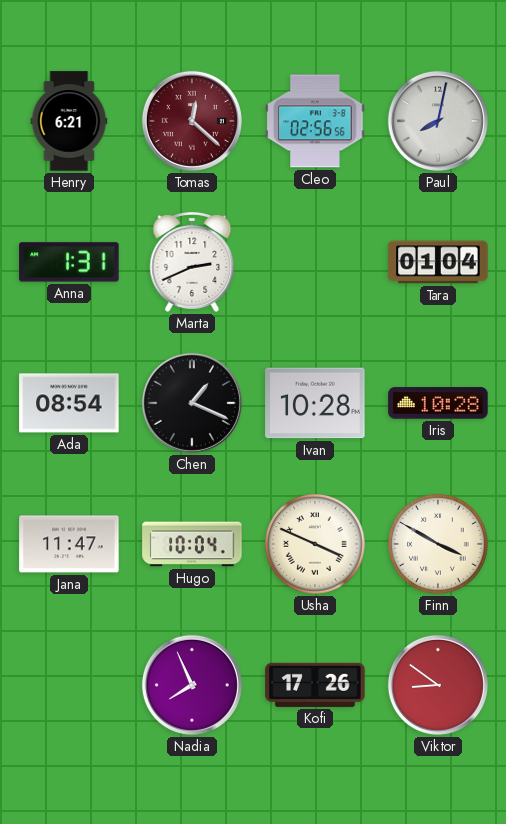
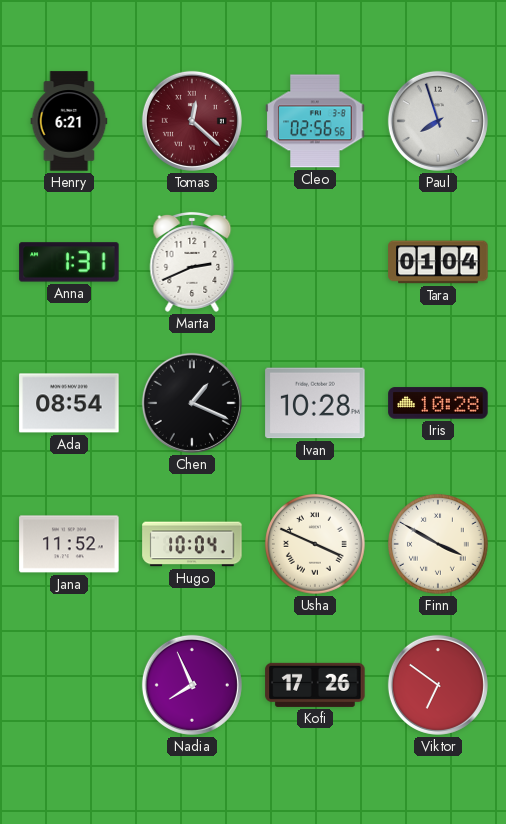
Paul: 8:02 -> 7:57 (438, 121)
Jana: 11:47 -> 11:52 (69, 544)
Viktor: 8:51 -> 6:51 (438, 685)
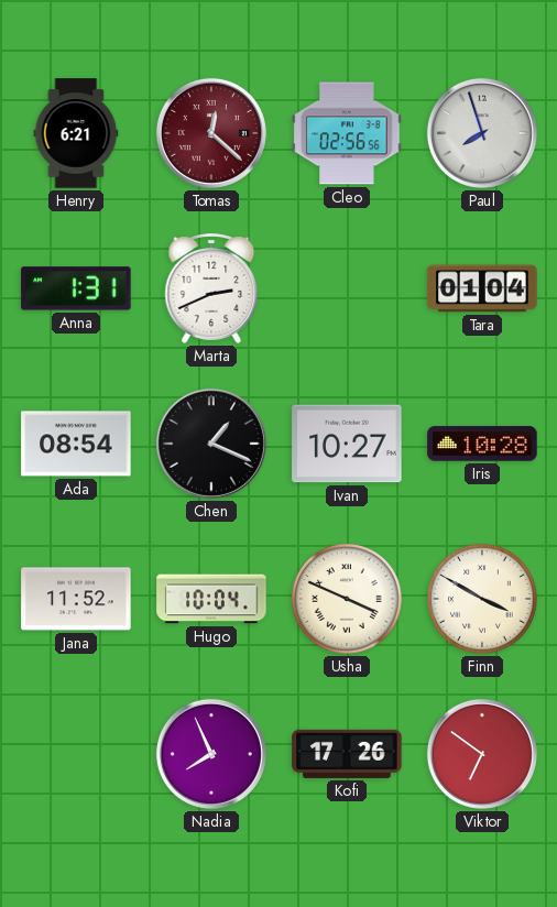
Ivan: 10:28 -> 10:27 (347, 444)
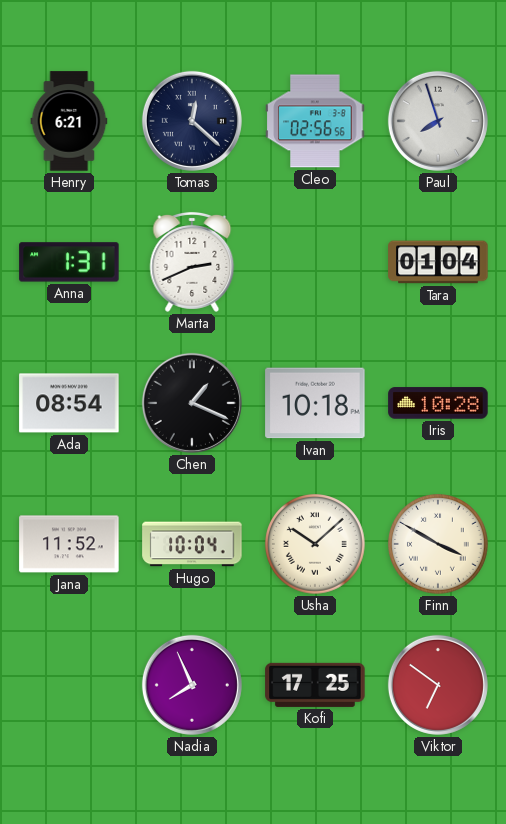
Tomas dial: burgundy -> navy (192, 121)
Ivan: 10:27 -> 10:18 (315, 403)
Usha: 3:49 -> 10:08 (316, 545)
Kofi: 17:26 -> 17:25 (315, 685)
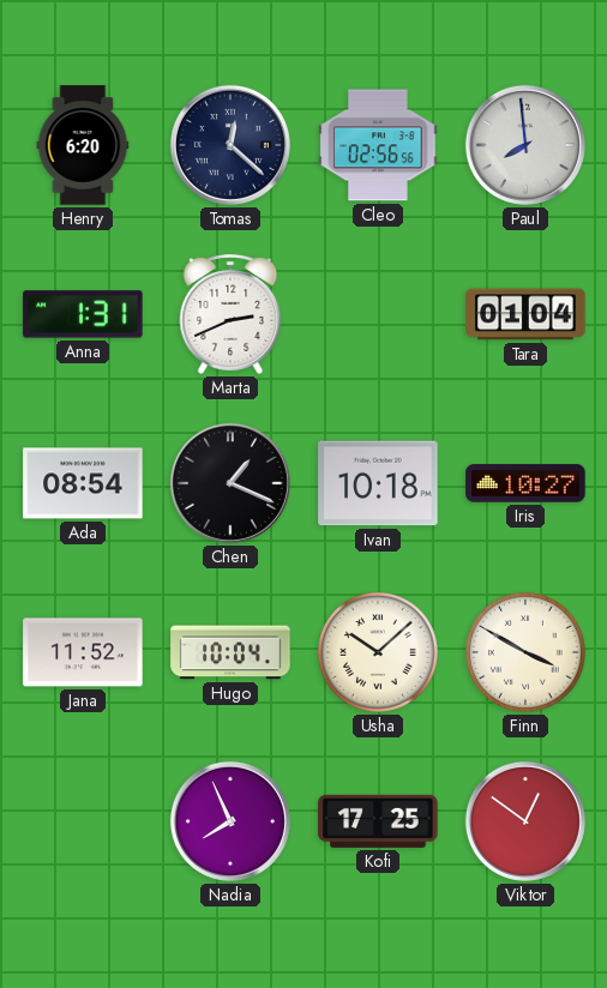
Henry: 6:21 -> 6:20 (83, 145)
Paul: 7:57 -> 7:59 (525, 145)
Iris: 10:28 -> 10:27 (525, 483)
Viktor: 6:51 -> 12:51 (525, 821)
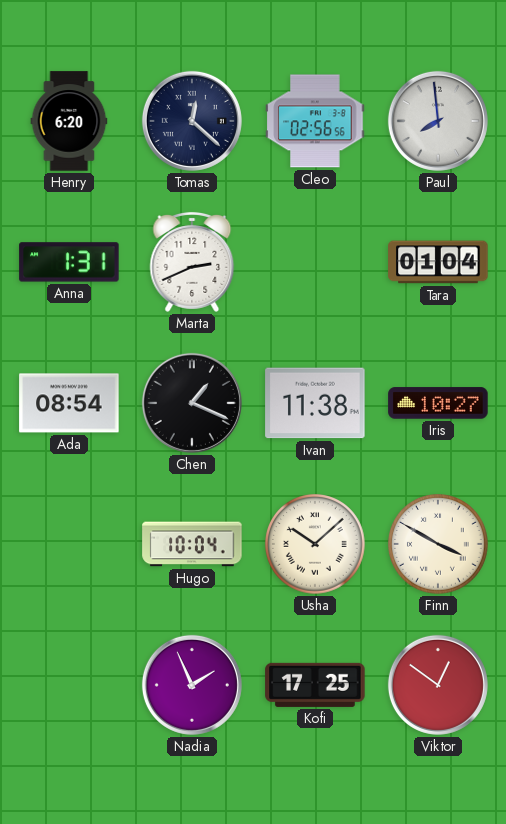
Ivan: 10:18 -> 11:38 (315, 403)
Jana: 11:52 -> none (83, 652)
Nadia: 7:56 -> 1:56 (192, 685)
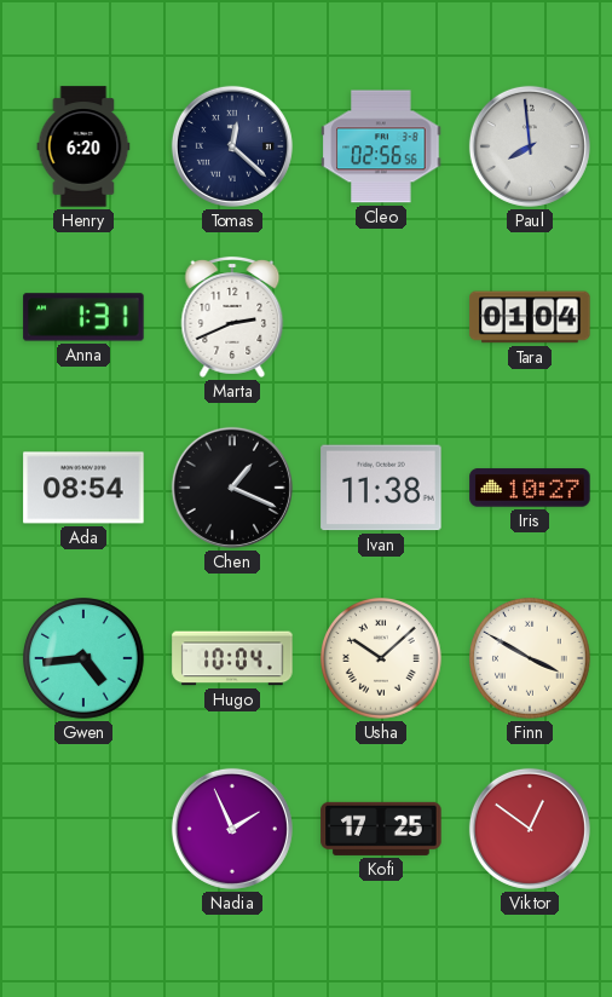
Gwen: none -> 4:44 (85, 659)
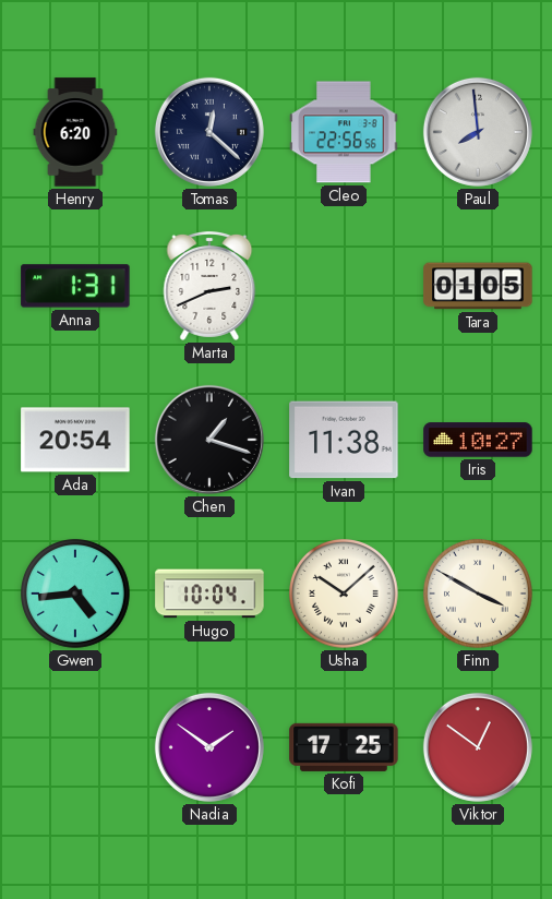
Cleo: 02:56 -> 22:56 (344, 132)
Tara: 01:04 -> 01:05 (478, 286)
Ada: 08:54 -> 20:54 (75, 440)
Chen: 1:19 -> 1:18 (209, 440)
Nadia: 1:56 -> 1:51 (209, 747)
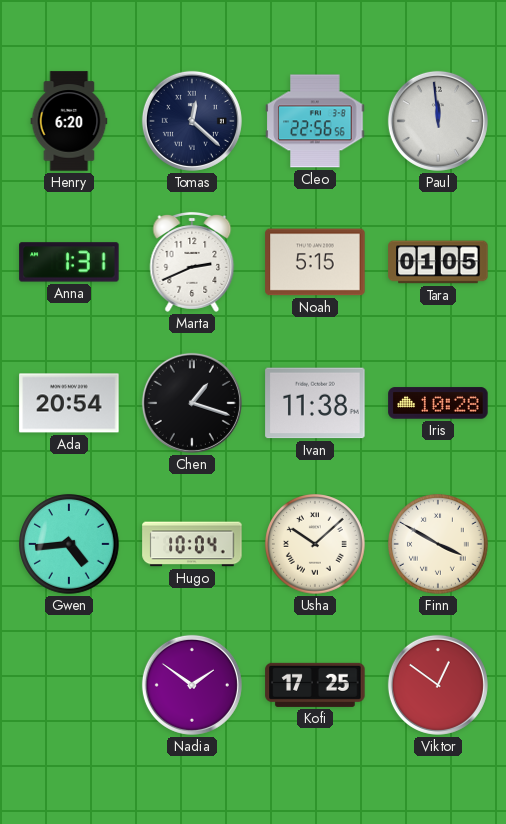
Paul: 7:59 -> 11:59 (438, 121)
Noah: none -> 5:15 (315, 262)
Iris: 10:27 -> 10:28 (438, 403)
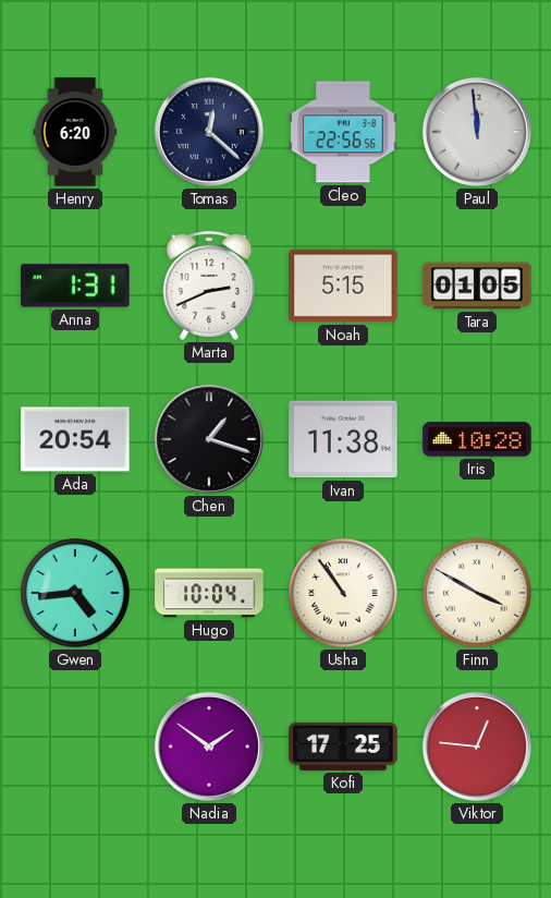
Usha: 10:08 -> 10:54 (344, 594)
Viktor: 12:51 -> 12:46 (477, 747)
